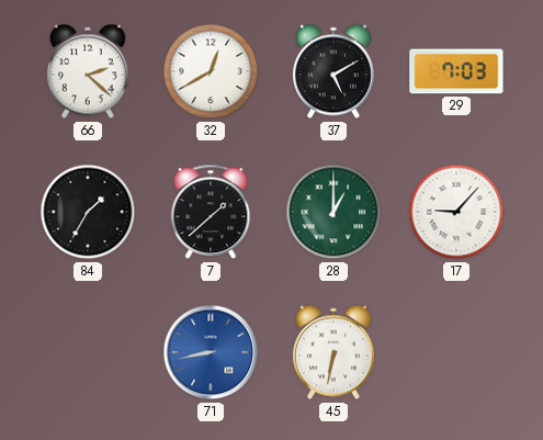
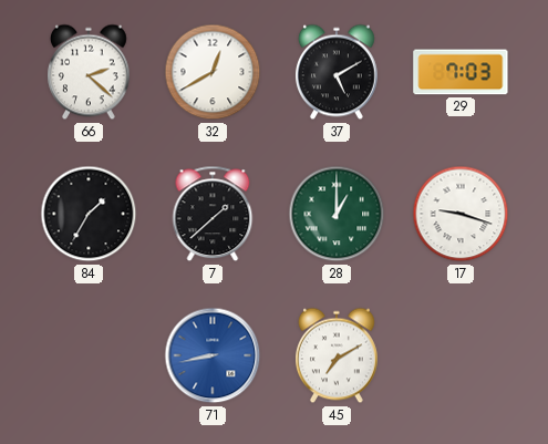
17: 9:07 -> 9:18 (461, 214)
45: 6:32 -> 7:10 (337, 355)
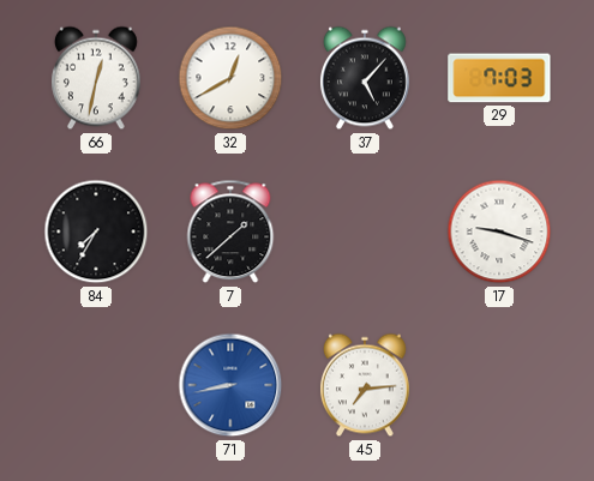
66: 2:22 -> 12:32 (96, 78)
37: 5:10 -> 5:07 (365, 78)
84: 1:35 -> 7:35 (96, 232)
28: 1:00 -> none (337, 214)
45: 7:10 -> 7:14 (365, 385)
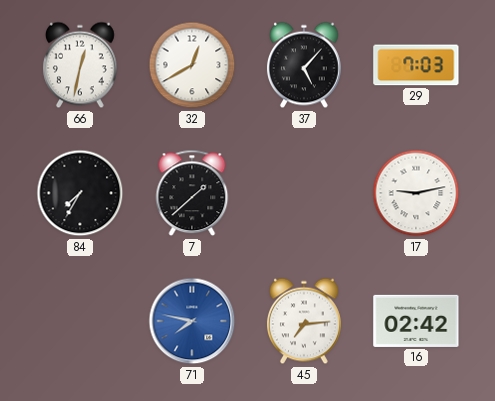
17: 9:18 -> 9:13 (416, 193)
71: 8:43 -> 7:47 (192, 321)
16: none -> 02:42 (416, 321)
